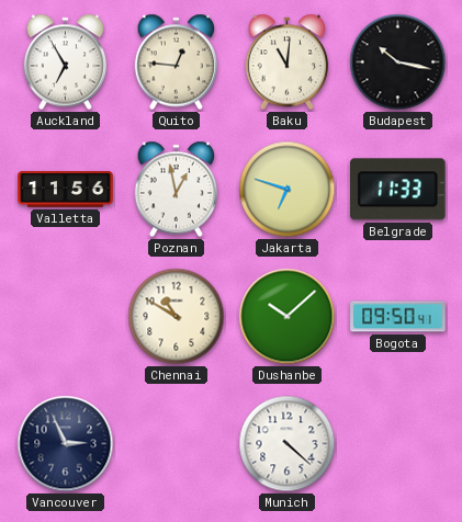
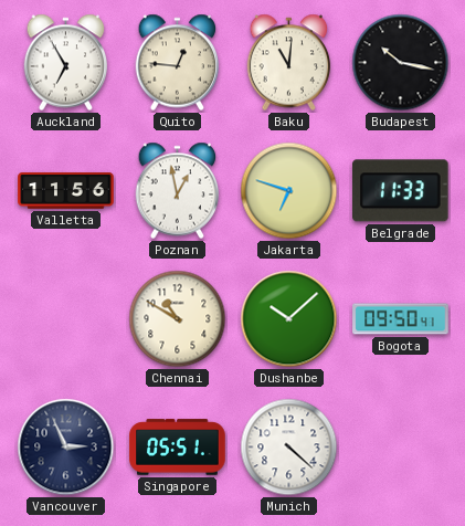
Singapore: none -> 05:51 (178, 448)
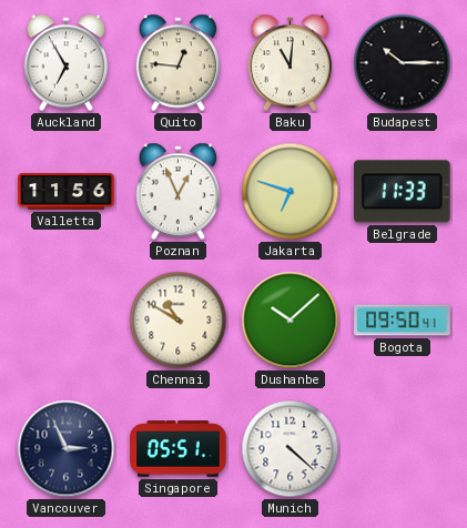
Budapest: 10:17 -> 10:15 (403, 63)
Poznan: 12:58 -> 12:56 (179, 192)
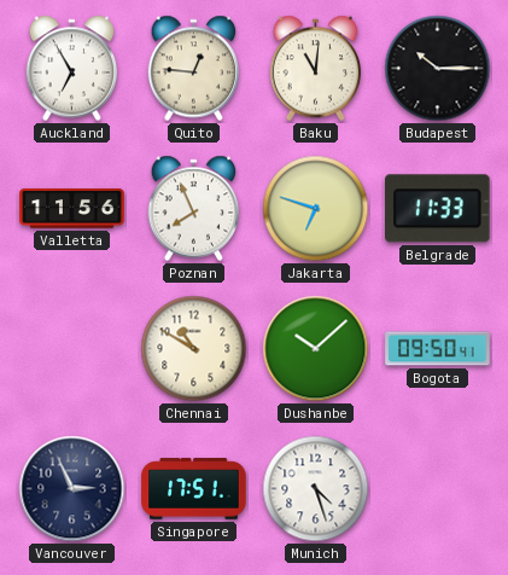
Poznan: 12:56 -> 7:56 (194, 209)
Singapore: 05:51 -> 17:51 (194, 489)
Munich: 4:22 -> 4:27 (316, 489)
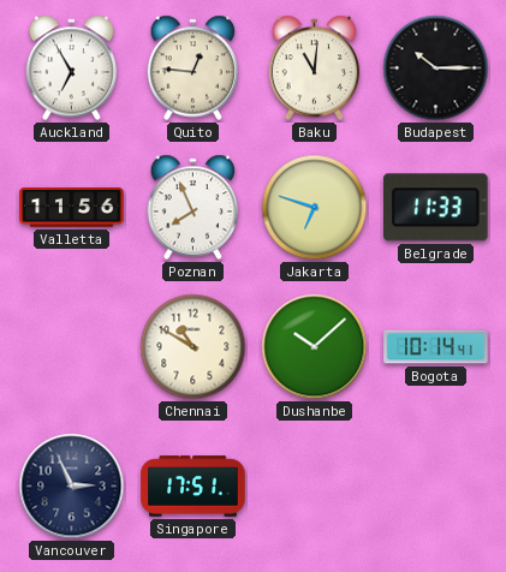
Bogota: 09:50 -> 10:14 (436, 347)
Munich: 4:27 -> none (316, 489)
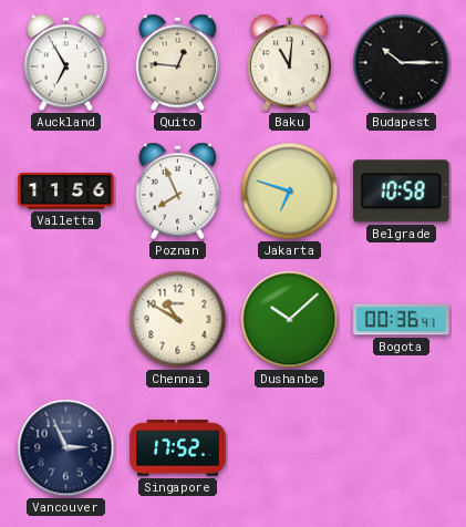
Belgrade: 11:33 -> 10:58 (402, 192)
Bogota: 10:14 -> 00:36 (402, 320)
Singapore: 17:51 -> 17:52 (178, 448)
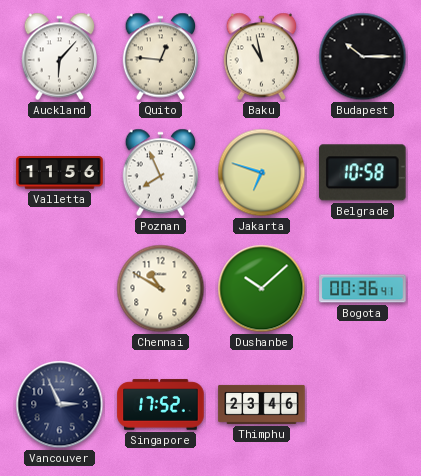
Auckland: 6:55 -> 6:07 (60, 57)
Baku: 11:01 -> 10:58 (262, 57)
Thimphu: none -> 23:46 (262, 404)
